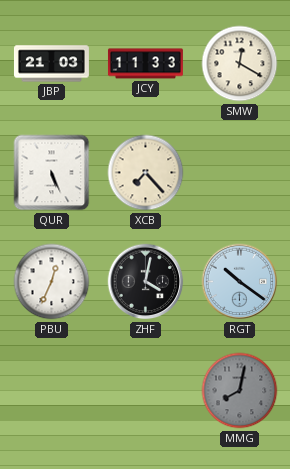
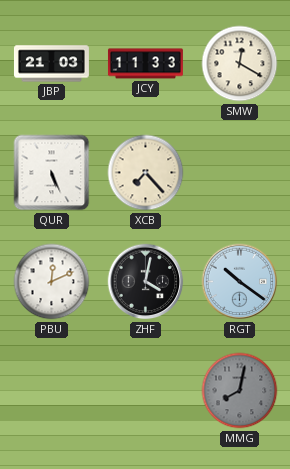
PBU: 12:34 -> 12:11 (52, 282)
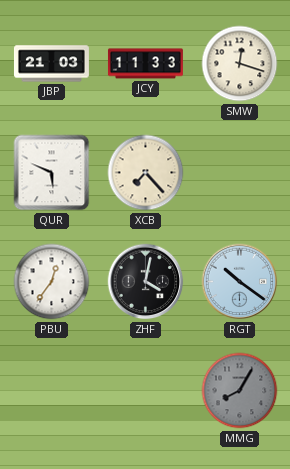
SMW: 12:20 -> 12:18 (240, 64)
QUR: 5:26 -> 5:49 (52, 173)
PBU: 12:11 -> 12:36 (52, 282)
MMG: 8:02 -> 8:05 (240, 391)
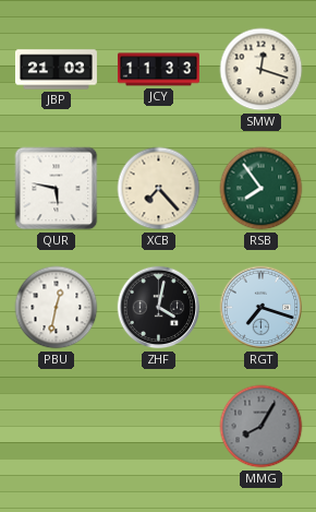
QUR: 5:49 -> 5:47 (57, 189)
RSB: none -> 7:54 (262, 189)
PBU: 12:36 -> 12:32 (57, 308)
RGT: 10:21 -> 7:18 (262, 308)
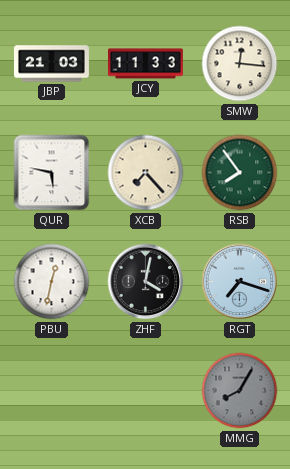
SMW: 12:18 -> 12:16 (240, 64)
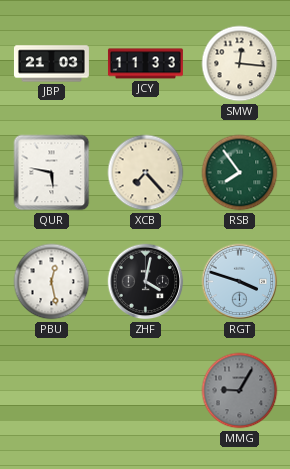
PBU: 12:32 -> 12:28 (52, 282)
RGT: 7:18 -> 3:48 (240, 282)
MMG: 8:05 -> 9:05 (240, 391)
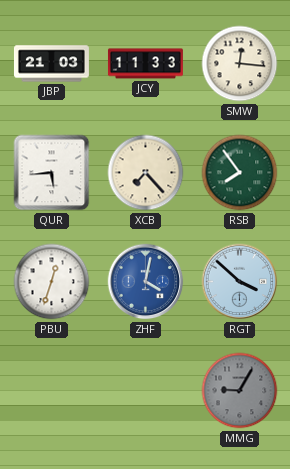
QUR: 5:47 -> 5:44 (52, 173)
PBU: 12:28 -> 12:33 (52, 282)
ZHF dial: black -> blue (146, 282)
RGT: 3:48 -> 3:52 (240, 282)
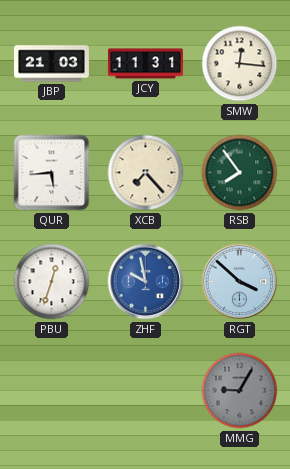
JCY: 11:33 -> 11:31 (145, 64)
ZHF: 4:02 -> 9:58 (146, 282)
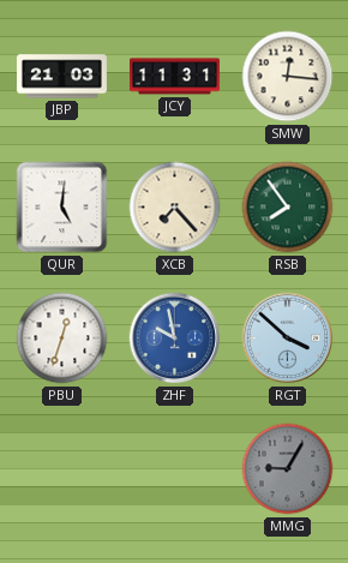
QUR: 5:44 -> 5:01 (62, 208)
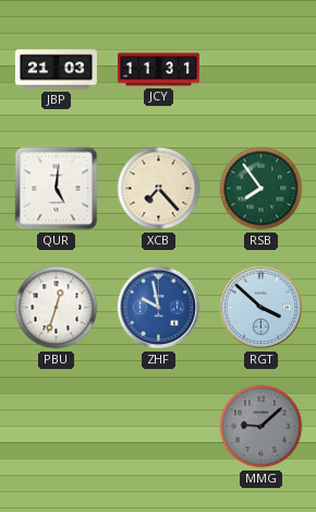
SMW: 12:16 -> none (288, 77)
MMG: 9:05 -> 9:08 (262, 427)
